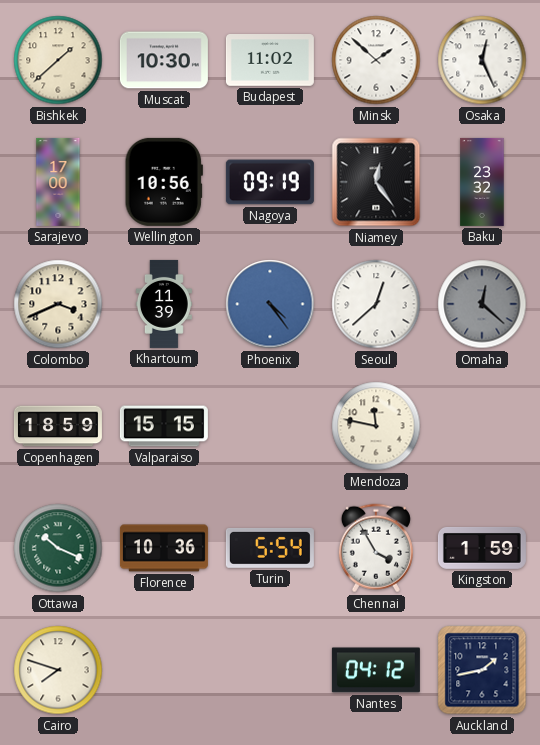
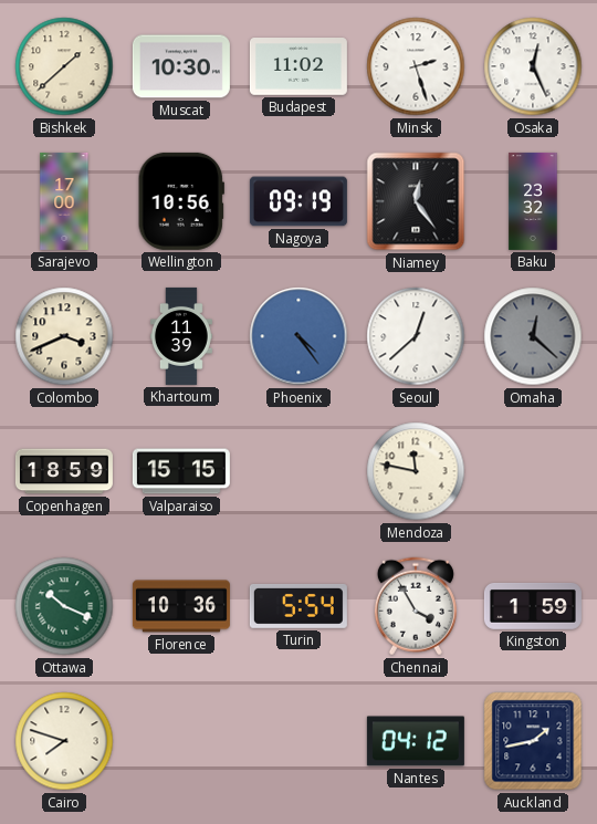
Minsk: 1:52 -> 2:27 (416, 66)
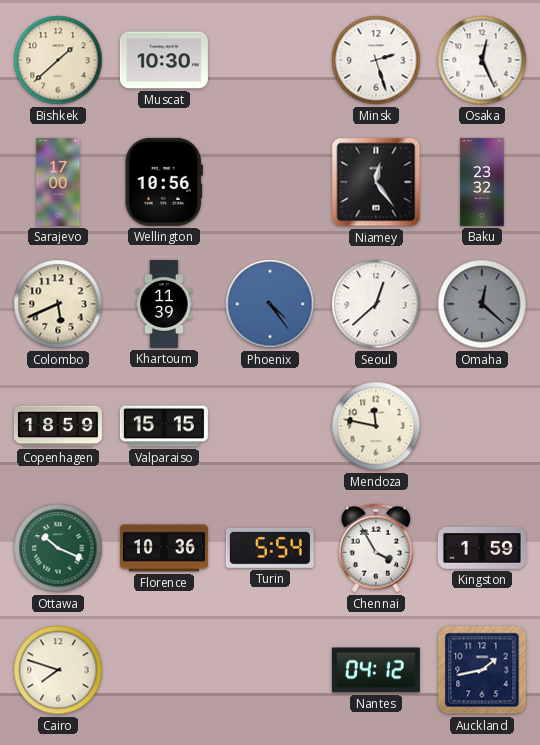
Budapest: 11:02 -> none (298, 67)
Nagoya: 09:19 -> none (298, 201)
Colombo: 3:41 -> 5:41 (58, 304)
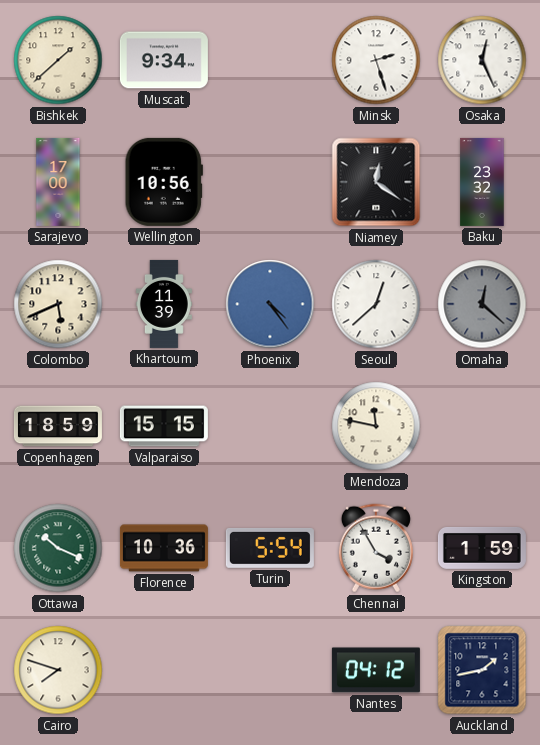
Muscat: 10:30 -> 9:34 (164, 60)
Niamey: 12:24 -> 12:21 (376, 182)
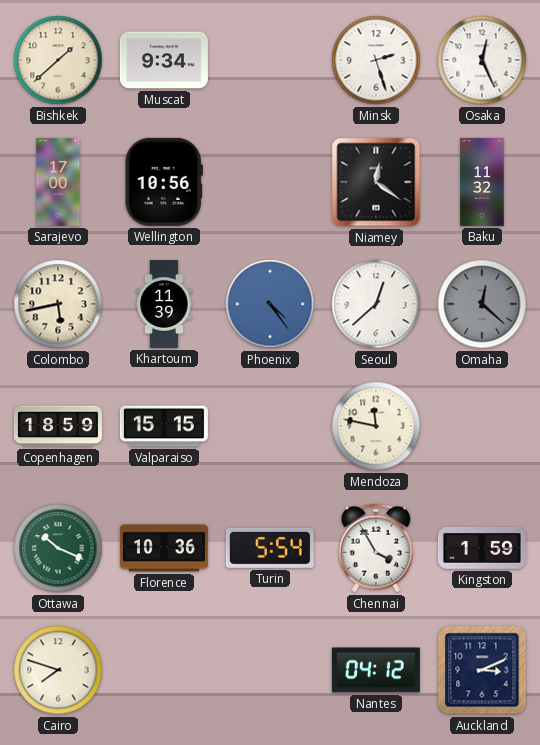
Baku: 23:32 -> 11:32 (482, 182)
Colombo: 5:41 -> 5:43 (58, 304)
Auckland: 1:43 -> 3:11 (482, 670)
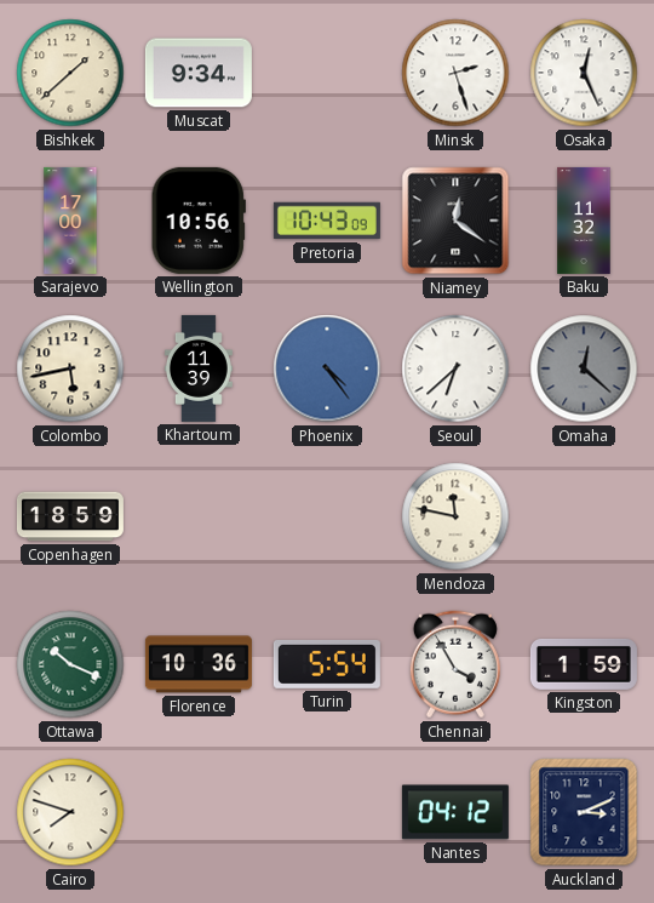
Pretoria: none -> 10:43 (327, 221)
Seoul: 12:38 -> 6:38 (455, 368)
Valparaiso: 15:15 -> none (164, 426)
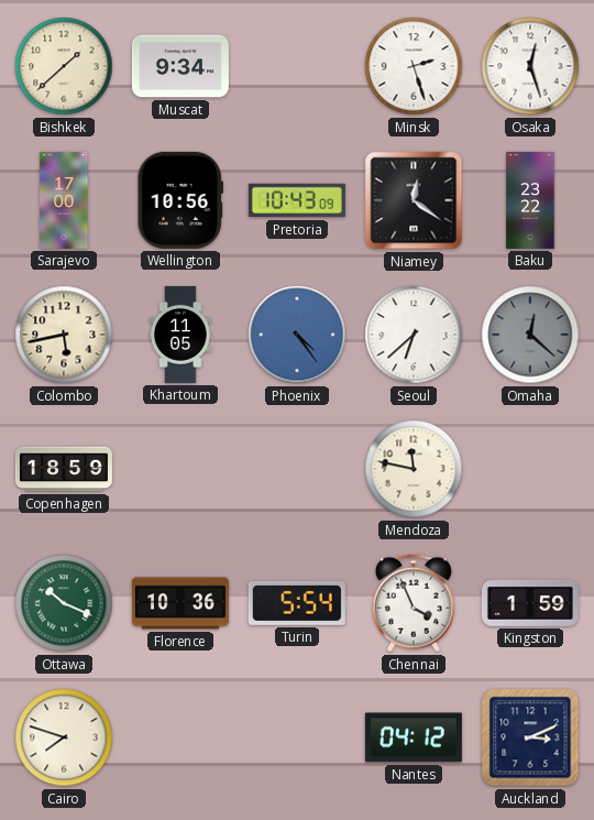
Osaka: 12:26 -> 12:27 (530, 66)
Baku: 11:32 -> 23:22 (530, 200)
Khartoum: 11:39 -> 11:05 (180, 335)
Chennai: 3:55 -> 3:56 (414, 603)
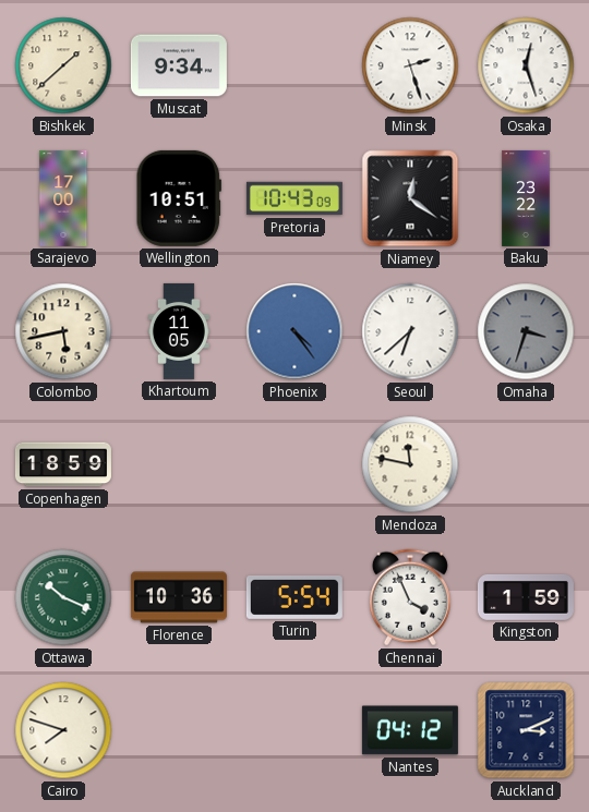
Wellington: 10:56 -> 10:51 (179, 198)
Omaha: 12:22 -> 3:33 (526, 331)
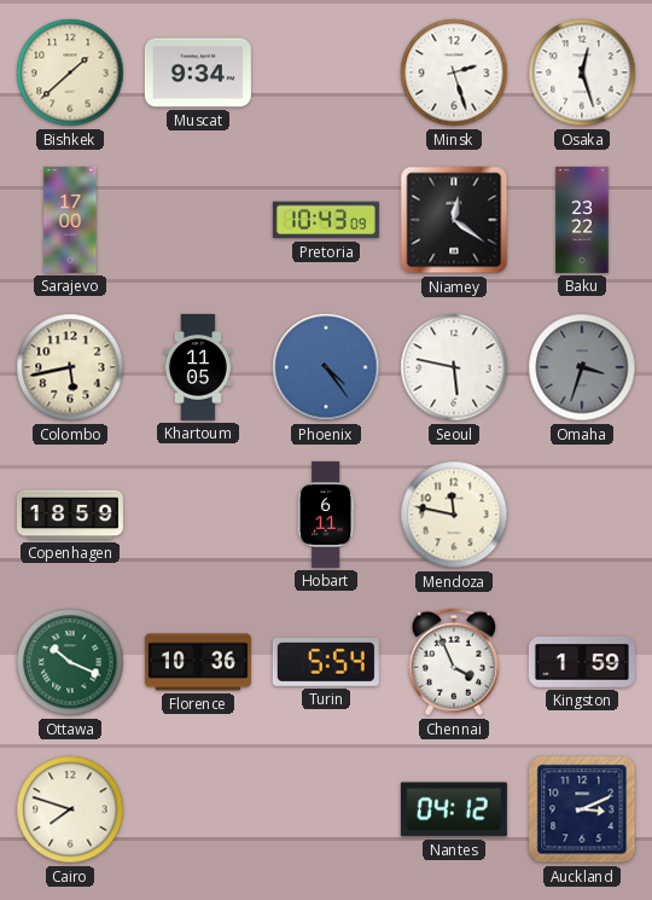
Wellington: 10:51 -> none (179, 198)
Seoul: 6:38 -> 5:47 (454, 367)
Hobart: none -> 6:11 (326, 515)
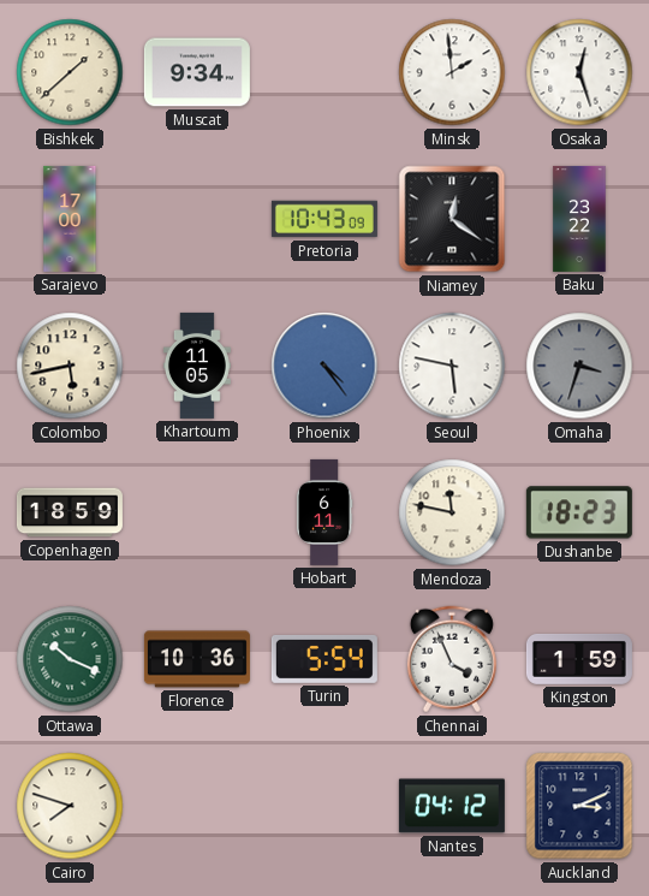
Minsk: 2:27 -> 1:59 (452, 72)
Dushanbe: none -> 18:23 (579, 512)
